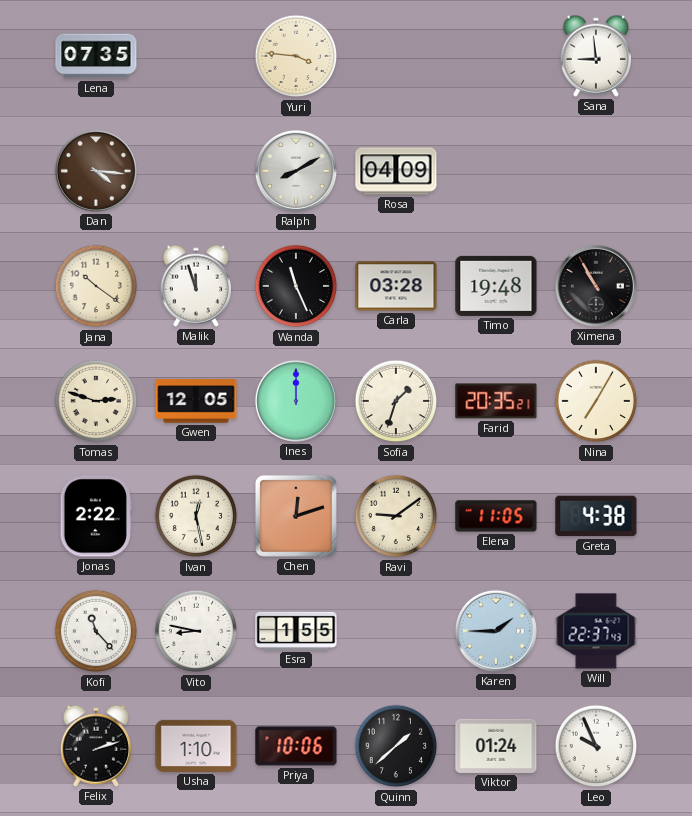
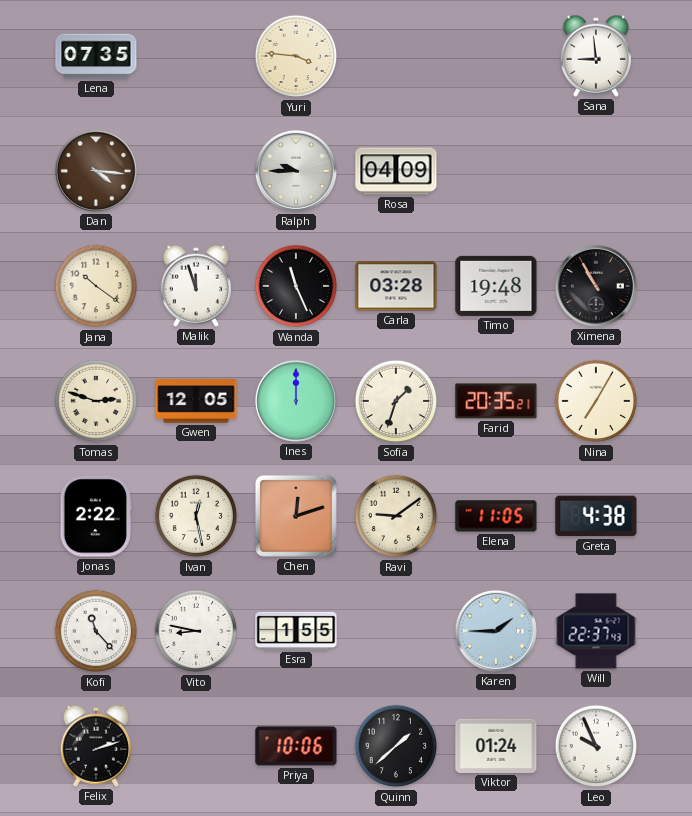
Ralph: 8:10 -> 9:45 (296, 171)
Usha: 1:10 -> none (196, 746)
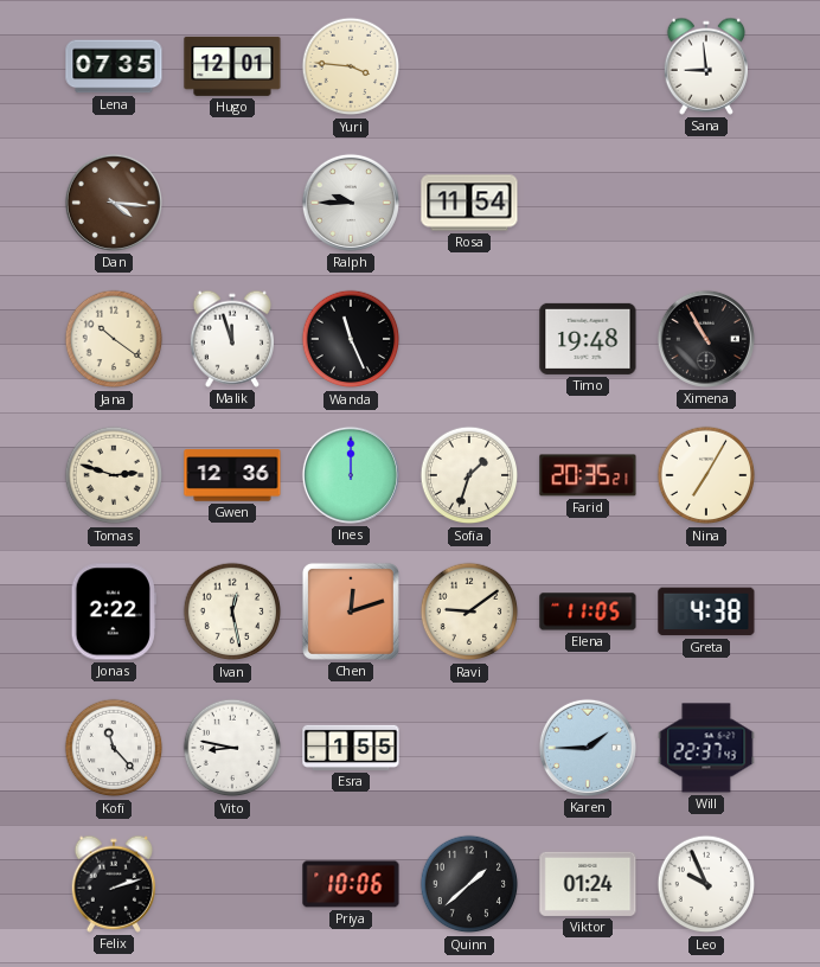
Hugo: none -> 12:01 (232, 66)
Rosa: 04:09 -> 11:54 (469, 203)
Carla: 03:28 -> none (396, 286)
Gwen: 12:05 -> 12:36 (232, 475)
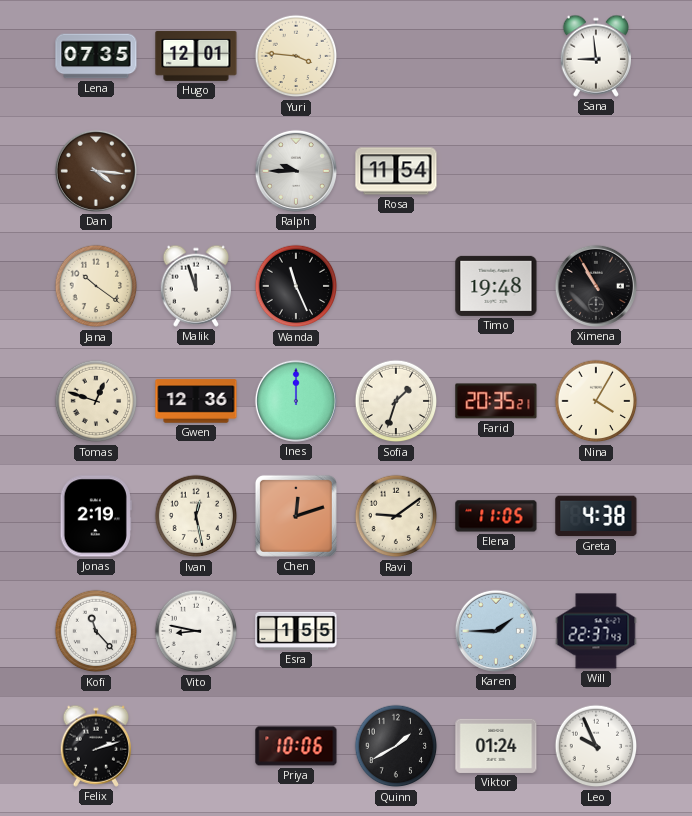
Tomas: 2:48 -> 12:48 (96, 401)
Nina: 7:05 -> 4:05 (596, 401)
Jonas: 2:22 -> 2:19 (96, 516)
Quinn: 1:38 -> 1:40 (396, 746)
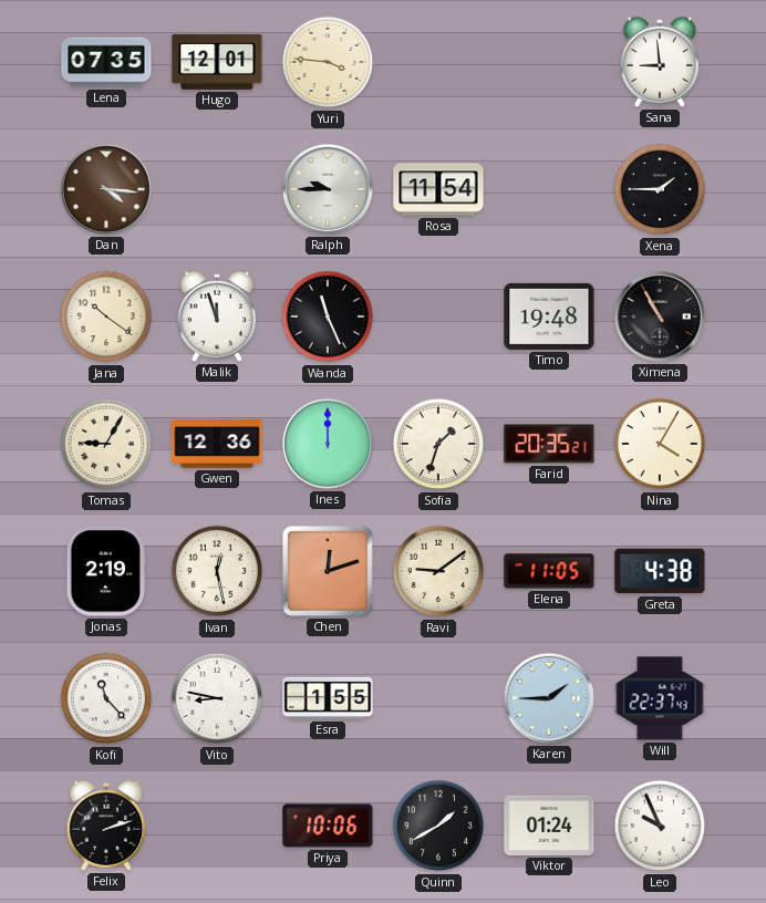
Xena: none -> 1:45 (660, 189)
Tomas: 12:48 -> 9:05 (106, 444)
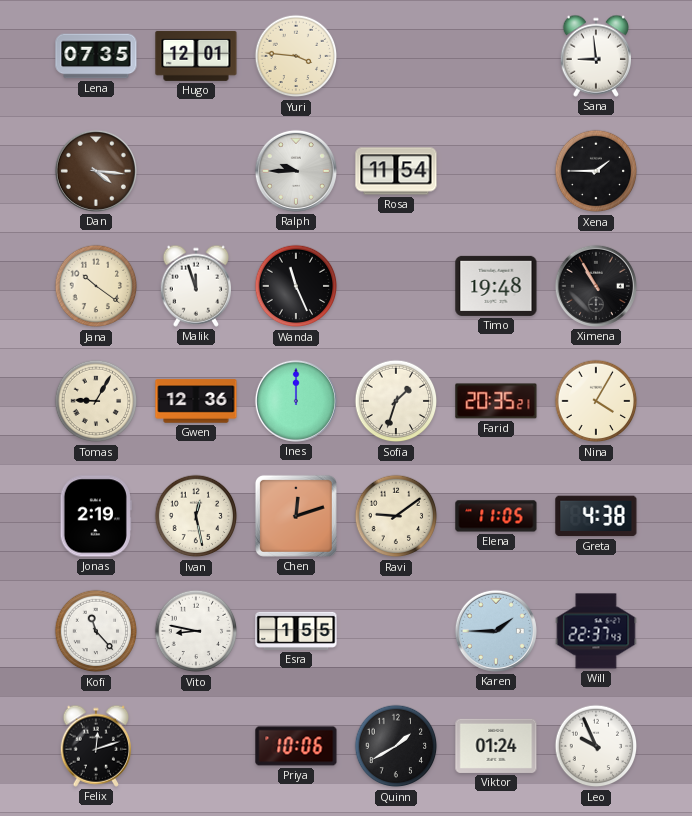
Felix: 2:12 -> 12:12 (95, 746)
